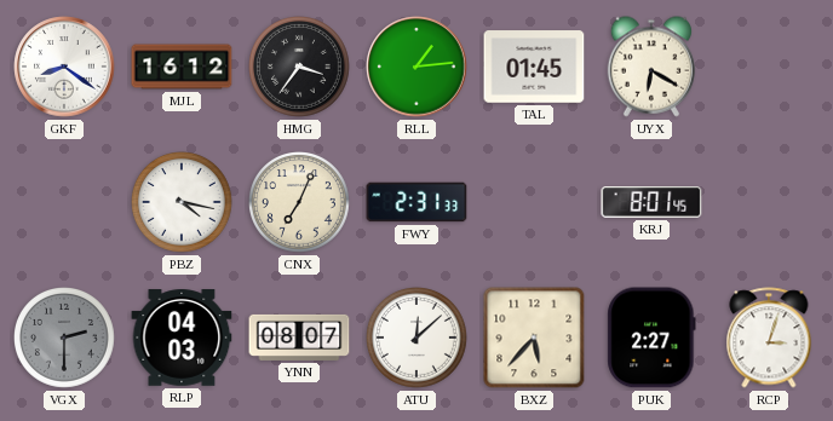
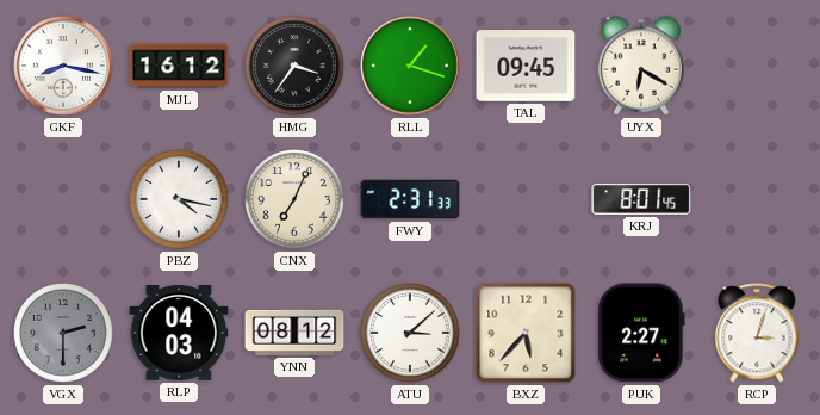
GKF: 8:21 -> 8:17 (63, 66)
RLL: 1:14 -> 1:18 (410, 66)
TAL: 01:45 -> 09:45 (526, 66)
YNN: 08:07 -> 08:12 (294, 333)
ATU: 12:08 -> 3:08 (411, 334)
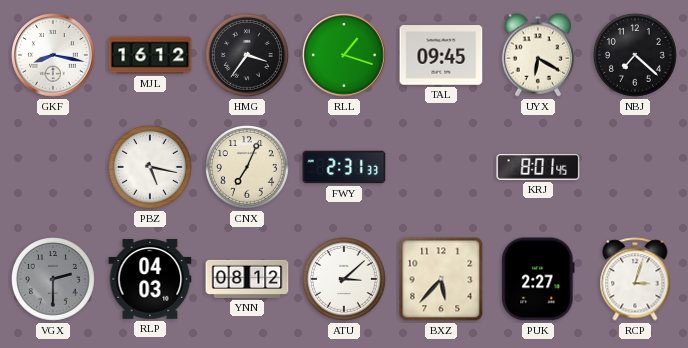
NBJ: none -> 7:22 (636, 56)
PBZ: 4:17 -> 5:17 (151, 168)
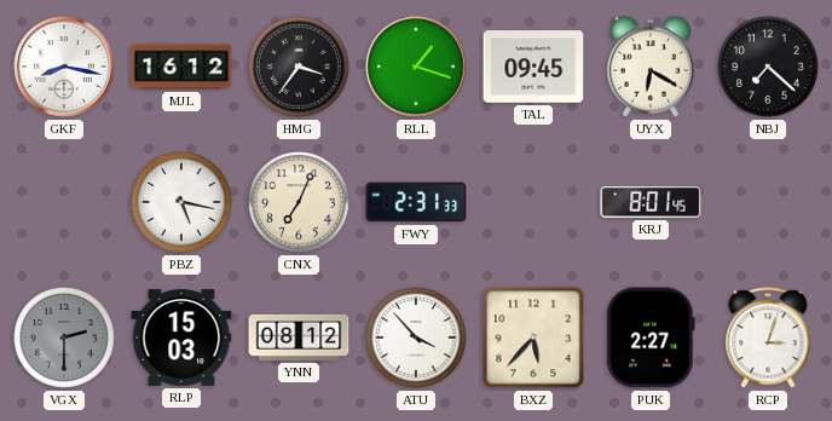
RLP: 04:03 -> 15:03 (181, 338)
ATU: 3:08 -> 3:53 (417, 339)
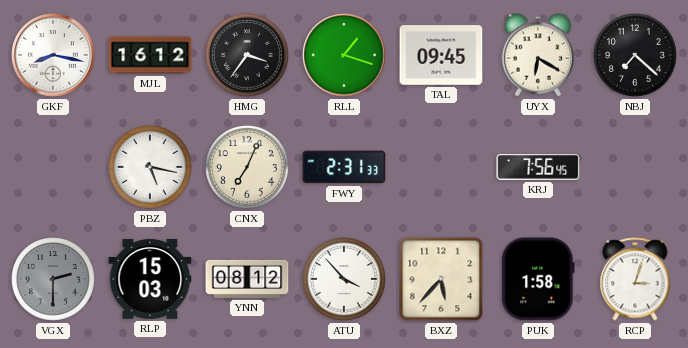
KRJ: 8:01 -> 7:56 (538, 167)
PUK: 2:27 -> 1:58 (538, 279)
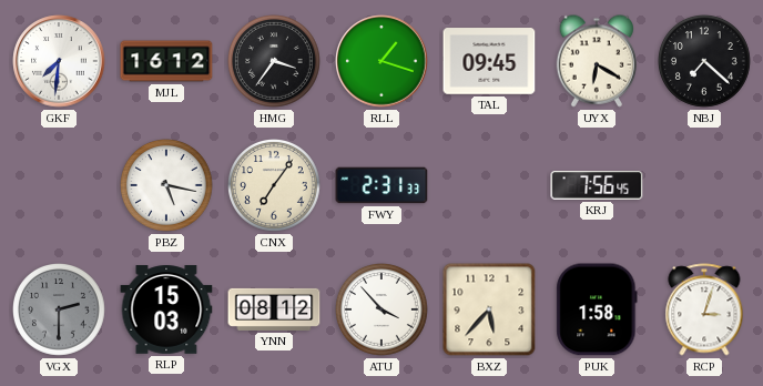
GKF: 8:17 -> 7:31 (59, 61)
CNX: 7:04 -> 7:06 (275, 186)
